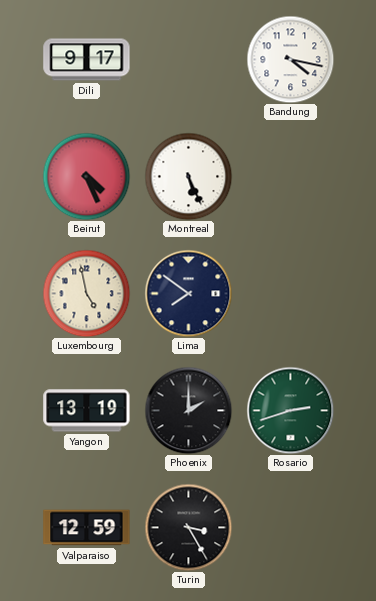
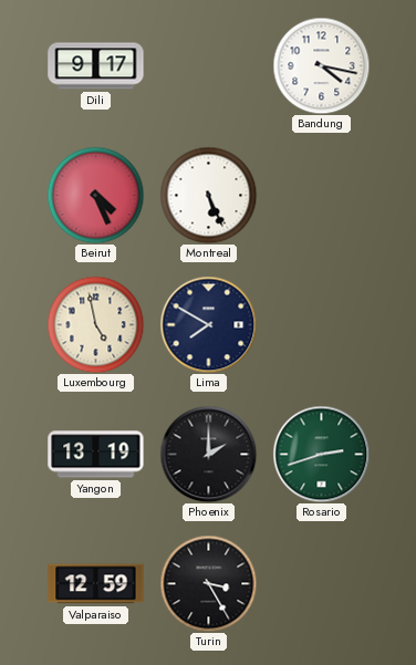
Lima: 7:51 -> 7:50 (208, 324)
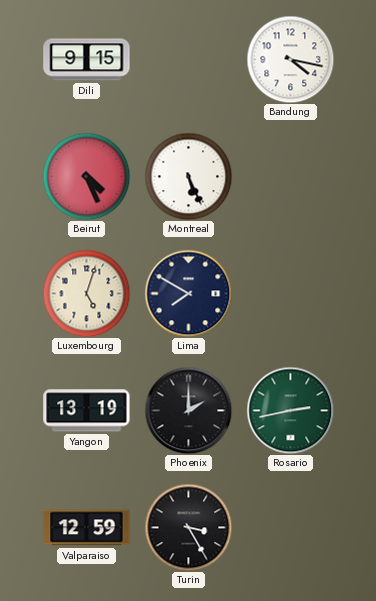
Dili: 9:17 -> 9:15 (87, 60)
Luxembourg: 4:58 -> 5:03 (86, 293)
Rosario: 2:42 -> 2:43 (290, 410)
